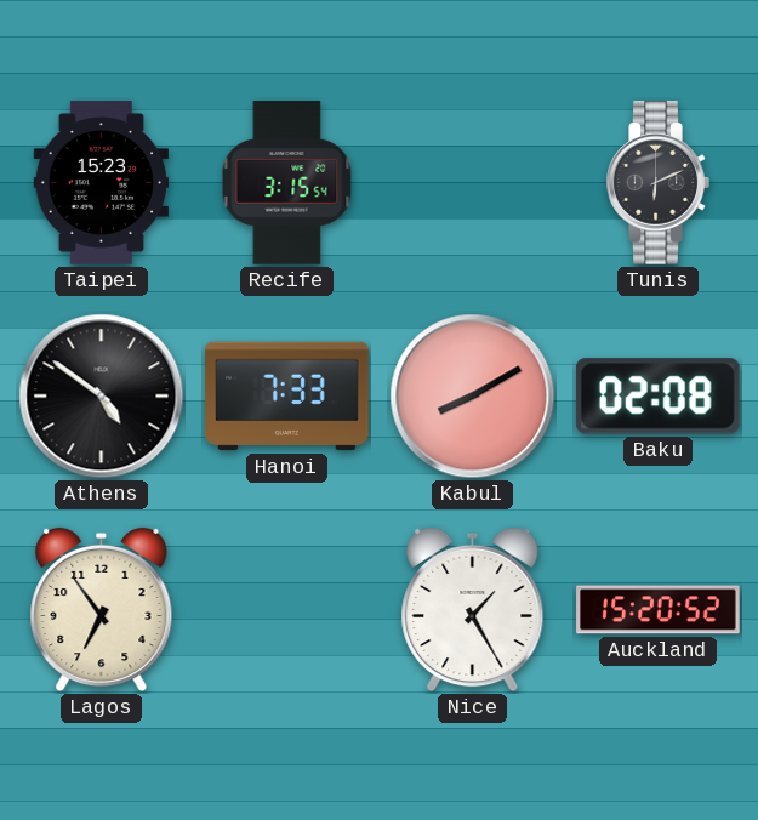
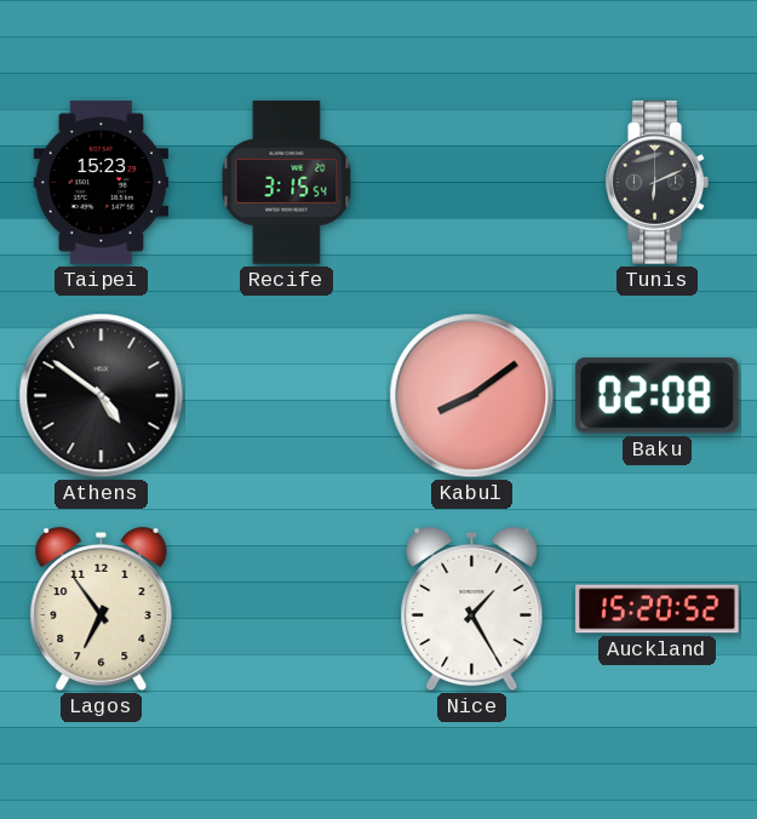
Hanoi: 7:33 -> none (287, 397)
Kabul: 8:10 -> 8:09 (472, 396)
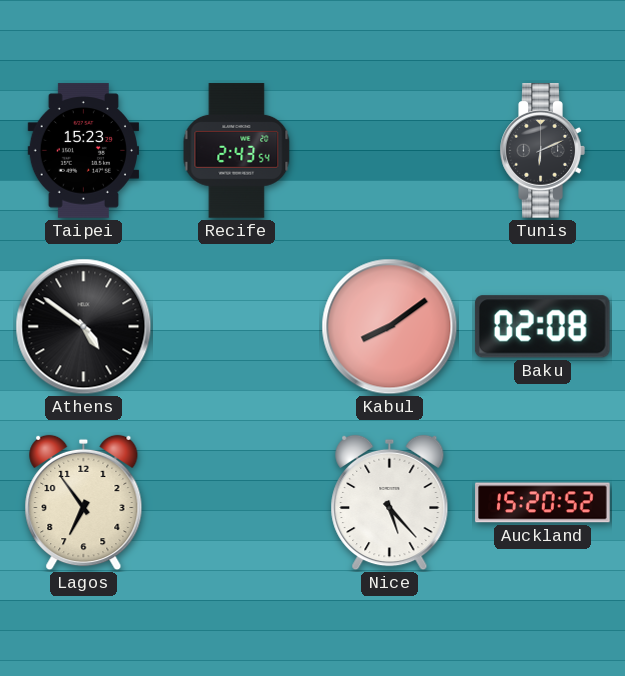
Recife: 3:15 -> 2:43 (237, 151)
Nice: 1:25 -> 5:23 (390, 503)
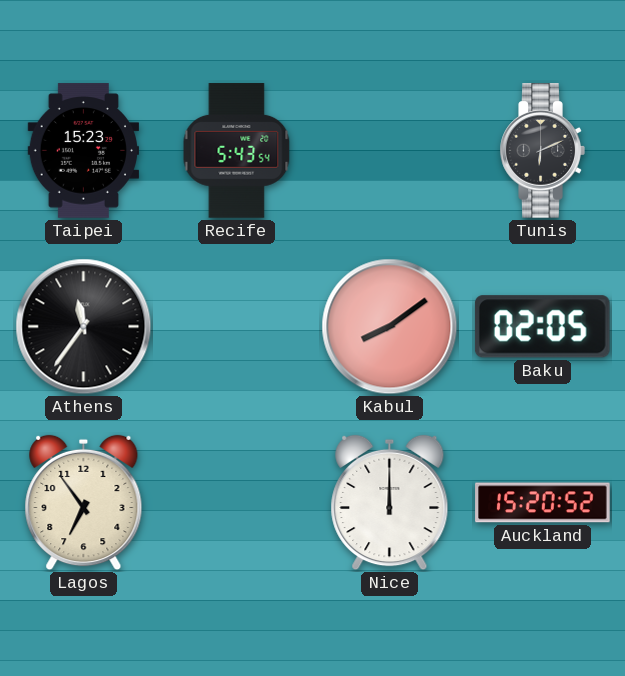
Recife: 2:43 -> 5:43 (237, 151)
Athens: 4:51 -> 11:36 (84, 327)
Baku: 02:08 -> 02:05 (542, 327)
Nice: 5:23 -> 12:00 (390, 503)
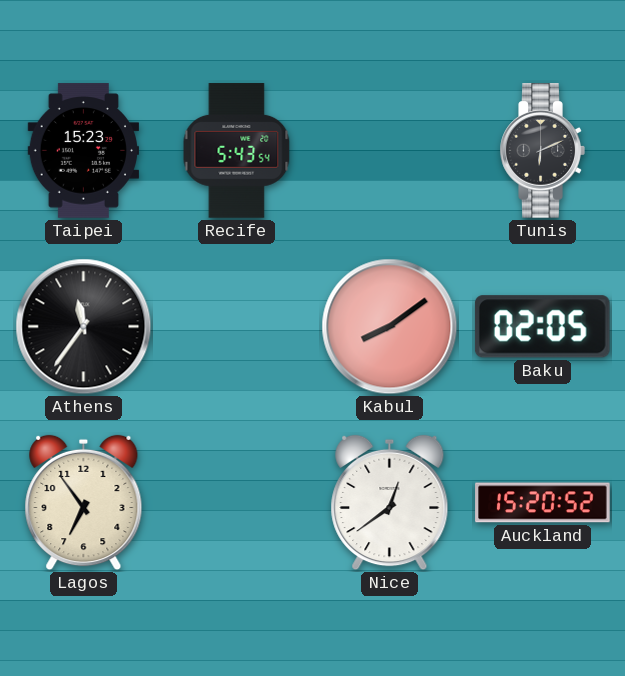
Nice: 12:00 -> 12:39 (390, 503)
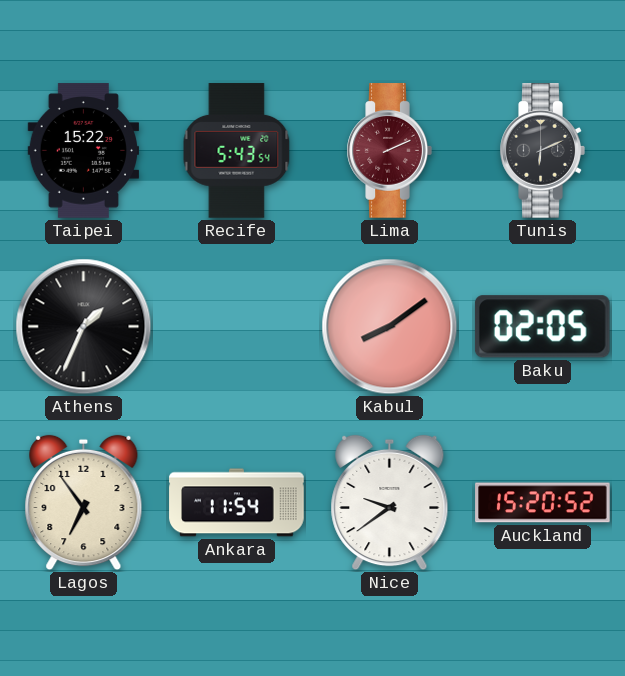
Taipei: 15:23 -> 15:22 (83, 151)
Lima: none -> 2:11 (389, 151)
Athens: 11:36 -> 1:34 (84, 327)
Ankara: none -> 11:54 (237, 503)
Nice: 12:39 -> 9:39 (390, 503)
